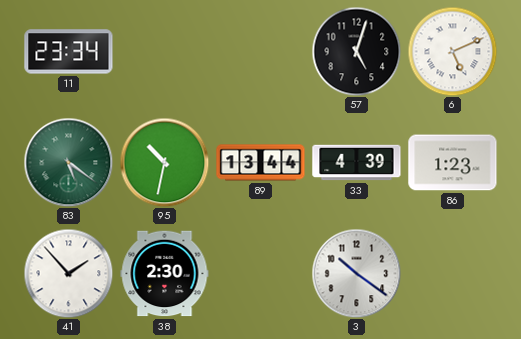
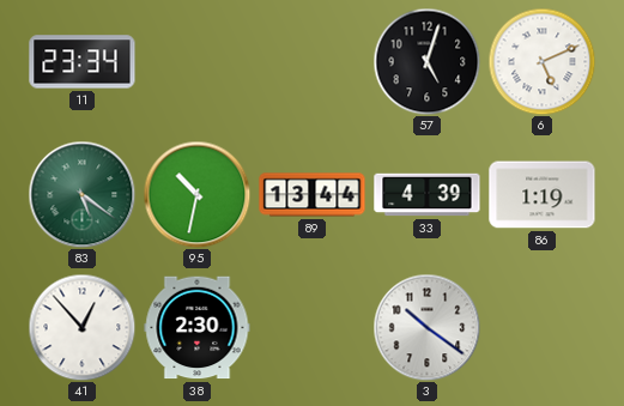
86: 1:23 -> 1:19 (543, 195)
41: 1:53 -> 12:53 (81, 327)
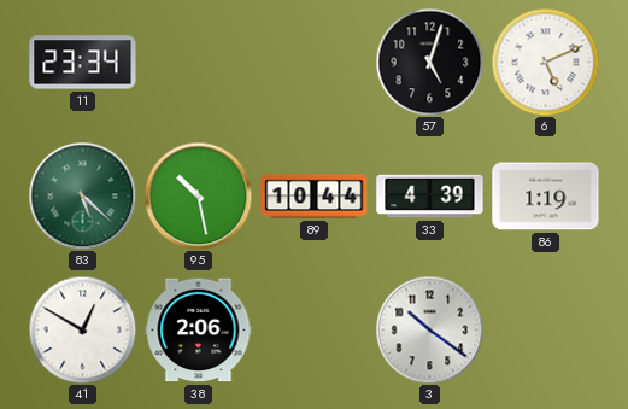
83: 5:21 -> 5:22 (82, 195)
95: 10:32 -> 10:28 (198, 195)
89: 13:44 -> 10:44 (315, 197)
41: 12:53 -> 12:50 (82, 329)
38: 2:30 -> 2:06 (199, 331)
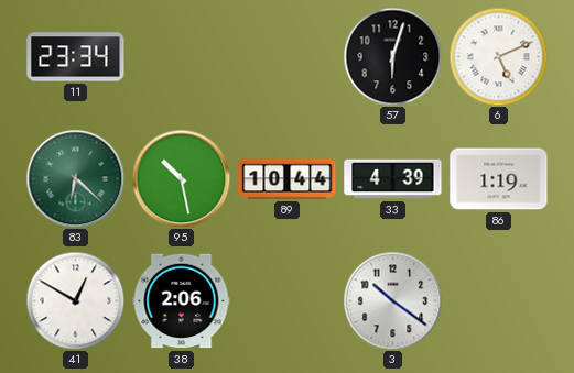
57: 5:03 -> 6:03 (392, 56)
83: 5:22 -> 6:22 (75, 178)
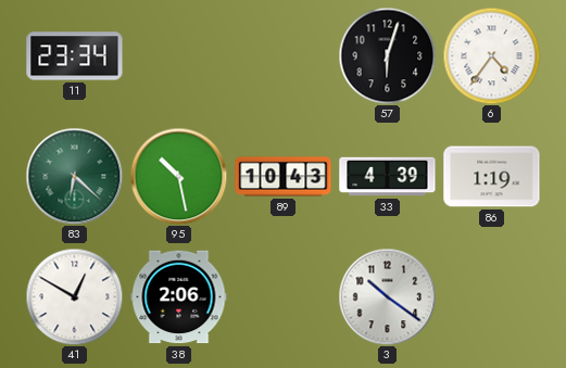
6: 5:11 -> 4:36 (491, 55)
89: 10:44 -> 10:43 (284, 177)
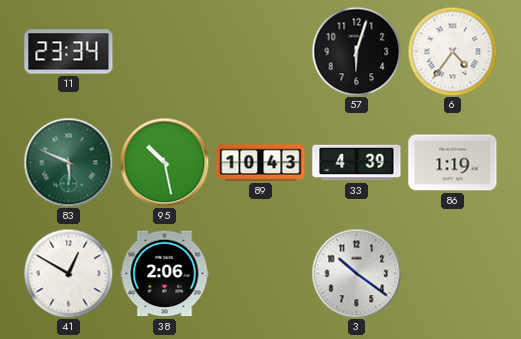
83: 6:22 -> 5:49 (68, 162)
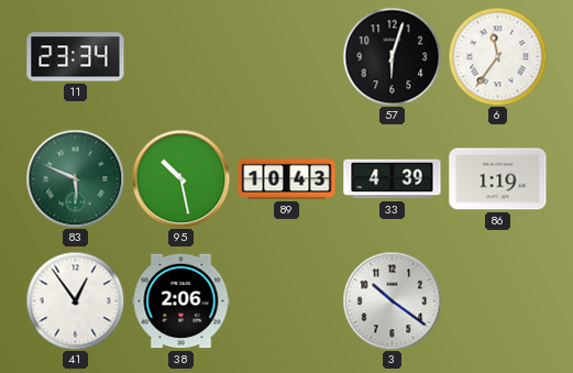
6: 4:36 -> 11:36 (497, 56)
41: 12:50 -> 12:54 (75, 300)
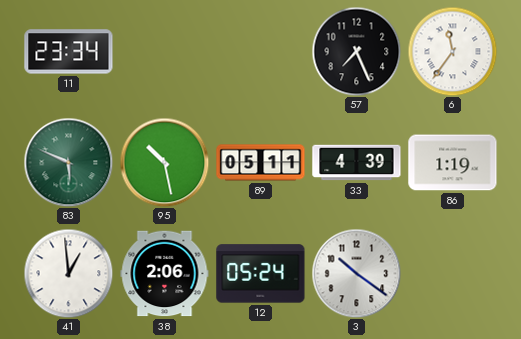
57: 6:03 -> 7:26 (356, 51)
89: 10:43 -> 05:11 (261, 163)
41: 12:54 -> 12:59 (68, 273)
12: none -> 05:24 (261, 274)
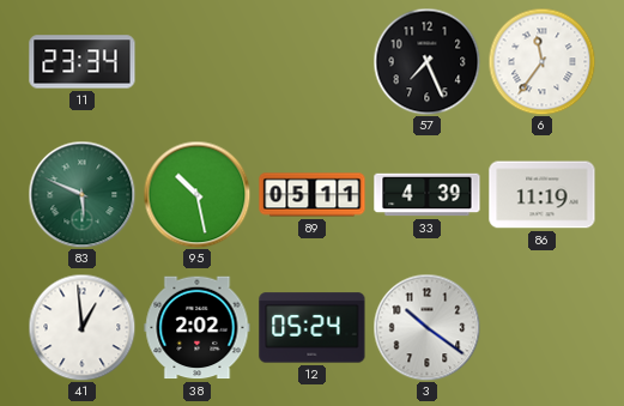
86: 1:19 -> 11:19 (543, 195)
38: 2:06 -> 2:02 (198, 328)
